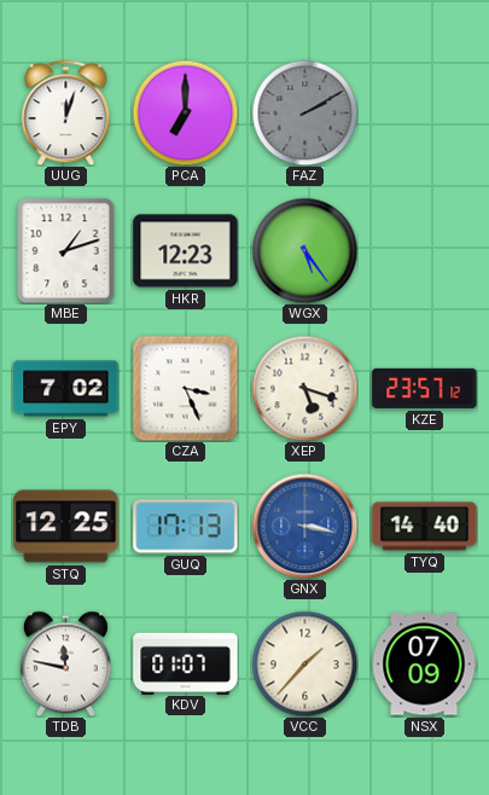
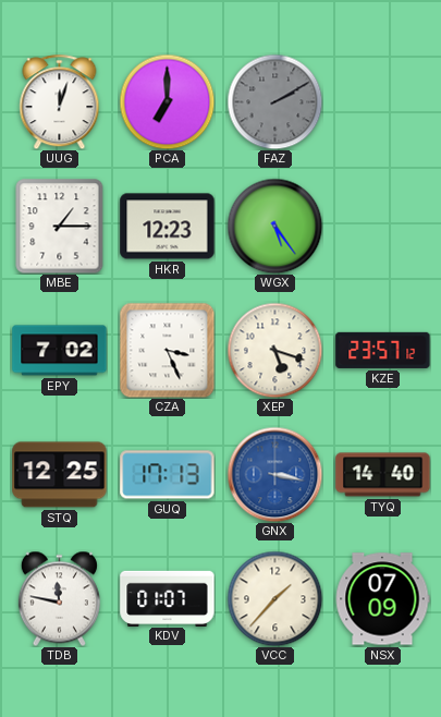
MBE: 1:12 -> 1:15 (60, 226)
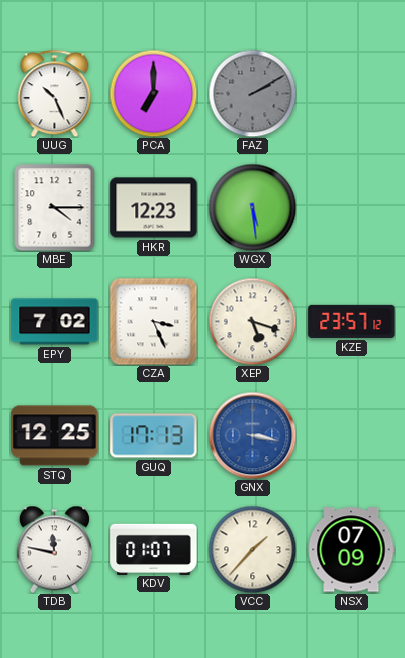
UUG: 12:03 -> 10:26 (55, 93)
MBE: 1:15 -> 4:15 (55, 207)
WGX: 5:24 -> 5:29 (252, 207)
TYQ: 14:40 -> none (383, 475)
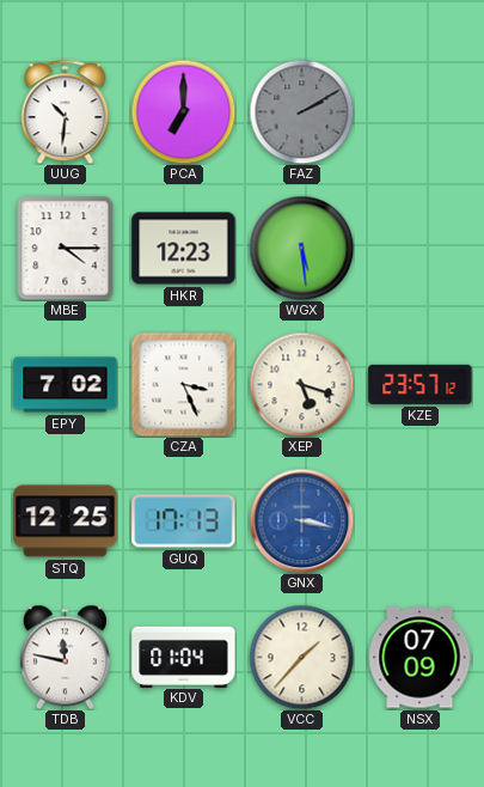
UUG: 10:26 -> 10:31 (66, 111)
KDV: 01:07 -> 01:04 (184, 657)
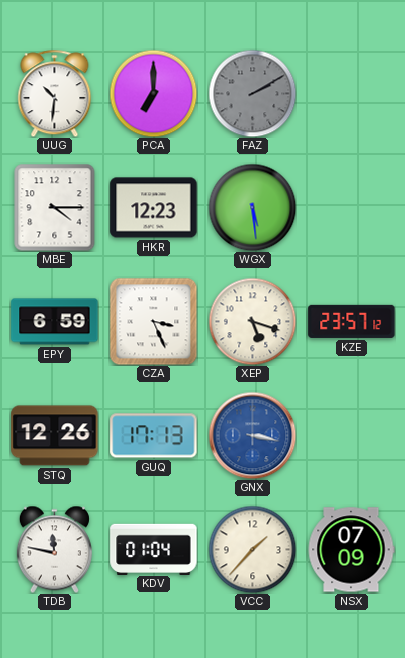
EPY: 7:02 -> 6:59 (55, 322)
STQ: 12:25 -> 12:26 (55, 436)
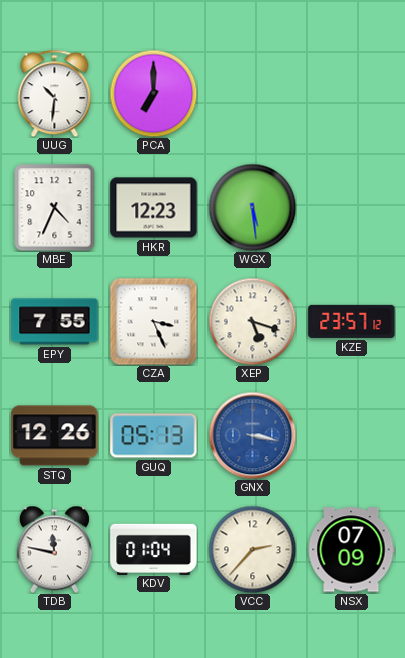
FAZ: 2:10 -> none (252, 93)
MBE: 4:15 -> 4:34 (55, 207)
EPY: 6:59 -> 7:55 (55, 322)
GUQ: 17:13 -> 05:13 (154, 436)
VCC: 1:37 -> 2:37 (252, 549)
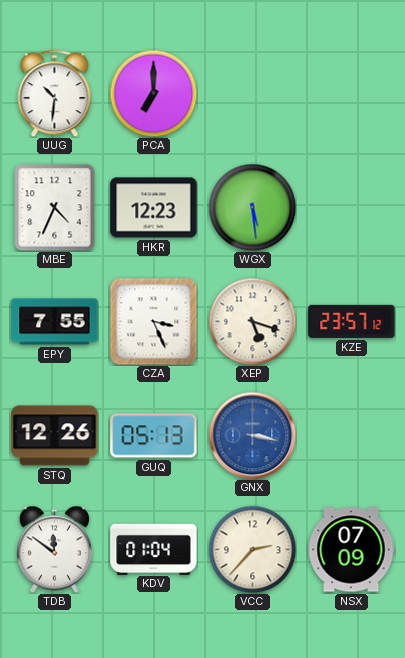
TDB: 11:47 -> 11:51 (54, 549)
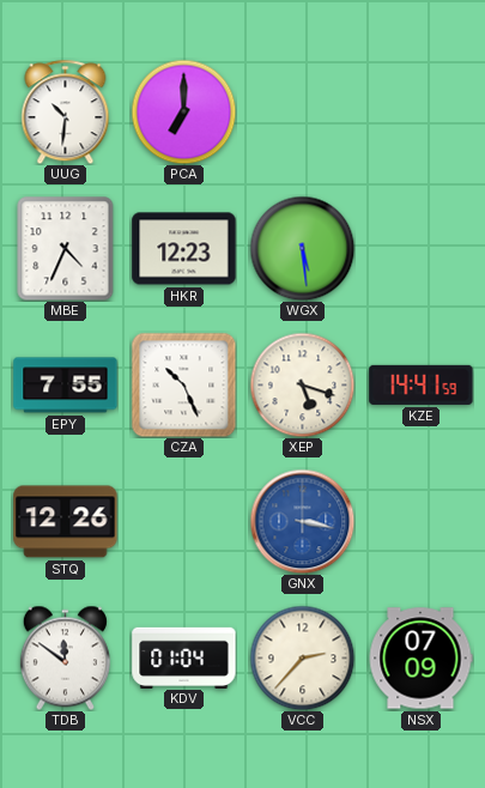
CZA: 3:26 -> 10:26 (183, 384)
KZE: 23:57 -> 14:41 (422, 384)
GUQ: 05:13 -> none (154, 436)
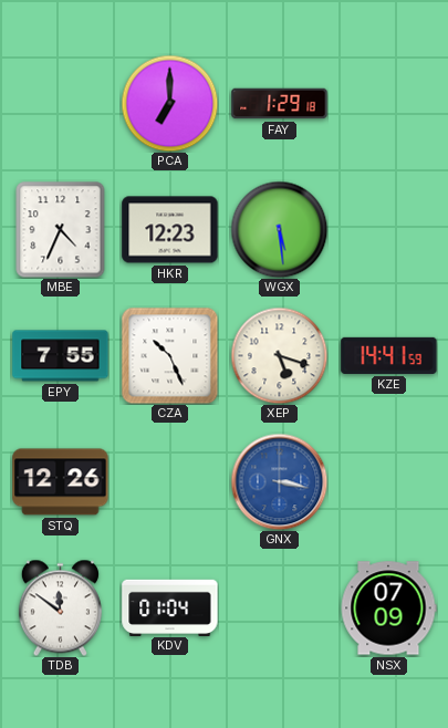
UUG: 10:31 -> none (66, 111)
FAY: none -> 1:29 (280, 104)
VCC: 2:37 -> none (302, 657)
